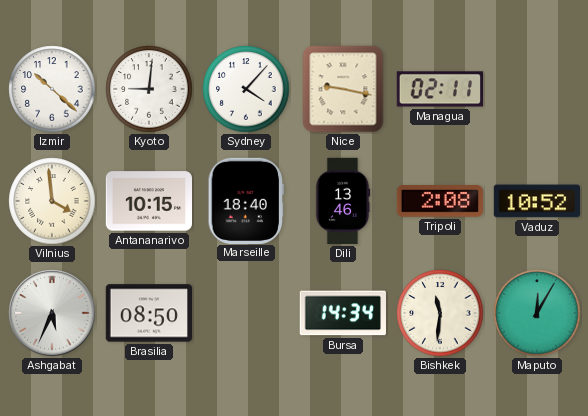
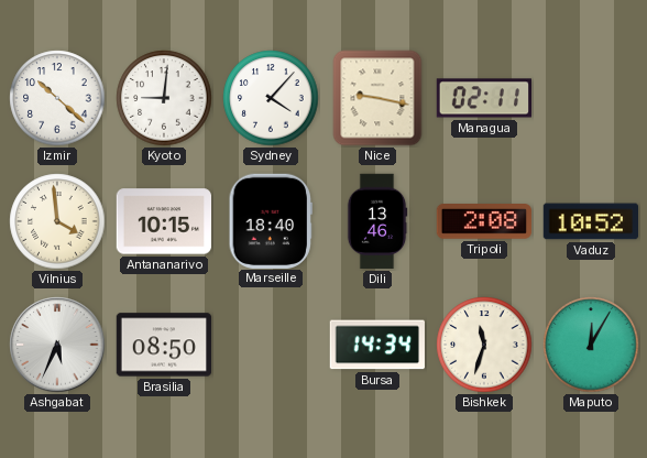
Bishkek: 11:31 -> 11:33 (484, 345)
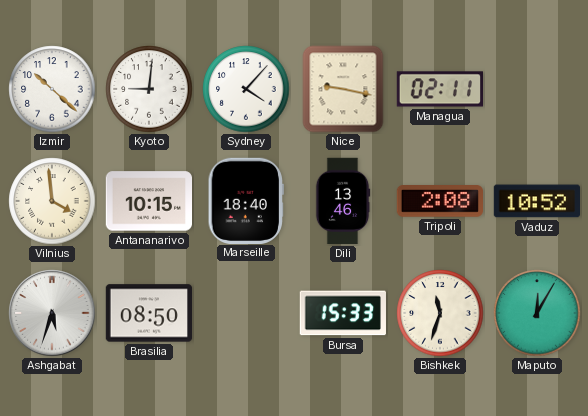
Ashgabat: 5:34 -> 5:33 (52, 313)
Bursa: 14:34 -> 15:33 (343, 313)
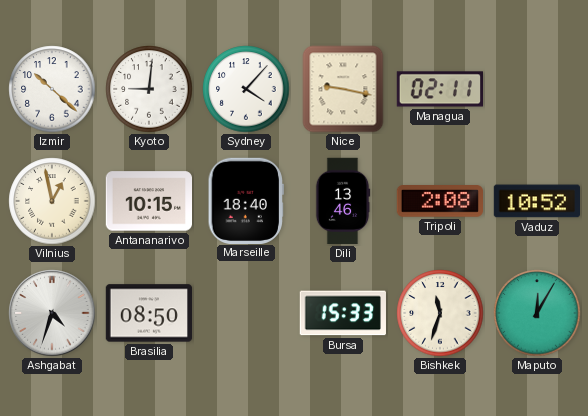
Vilnius: 3:59 -> 12:58 (52, 201)
Ashgabat: 5:33 -> 4:33 (52, 313)
